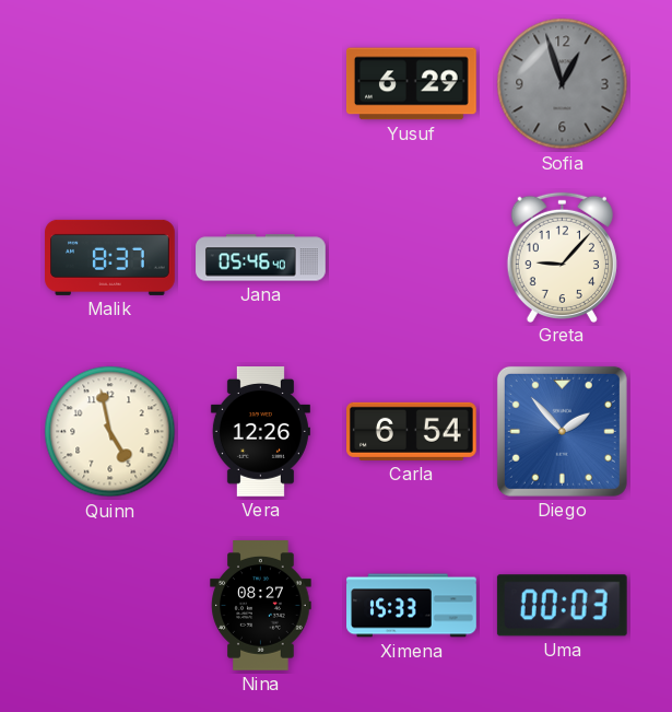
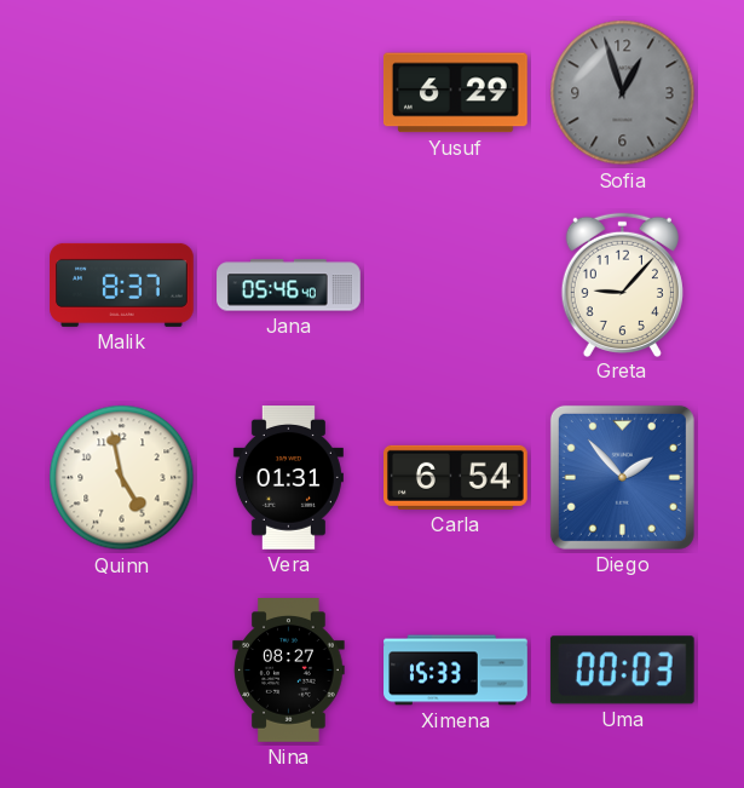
Vera: 12:26 -> 01:31 (288, 478)
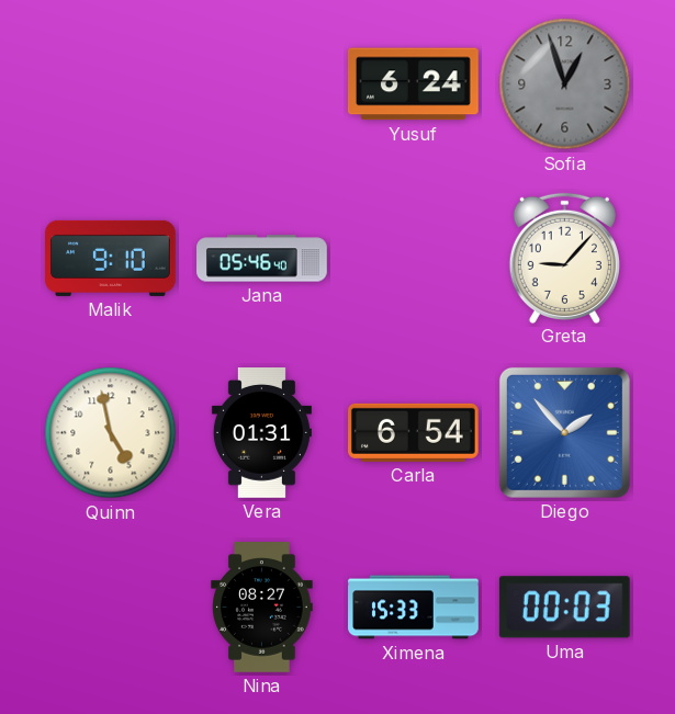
Yusuf: 6:29 -> 6:24 (414, 84)
Malik: 8:37 -> 9:10 (111, 258)
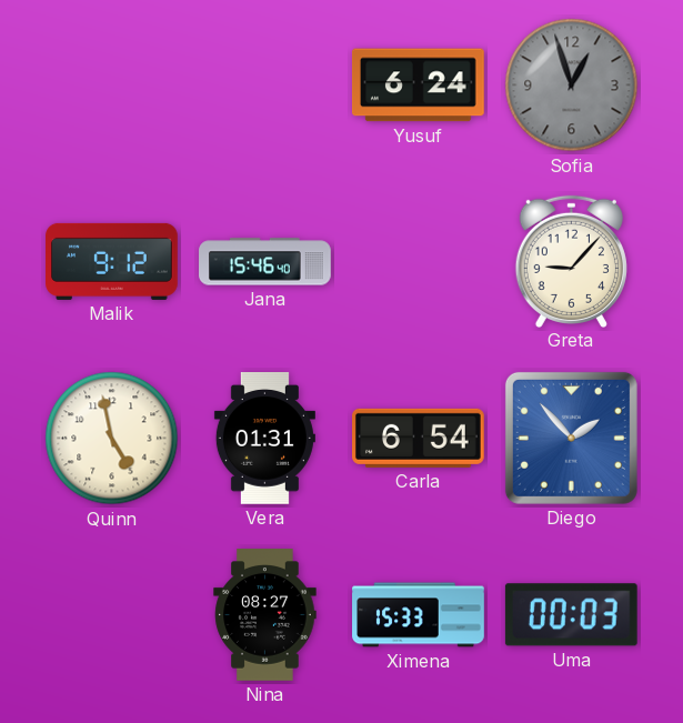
Malik: 9:10 -> 9:12 (112, 261)
Jana: 05:46 -> 15:46 (265, 262)
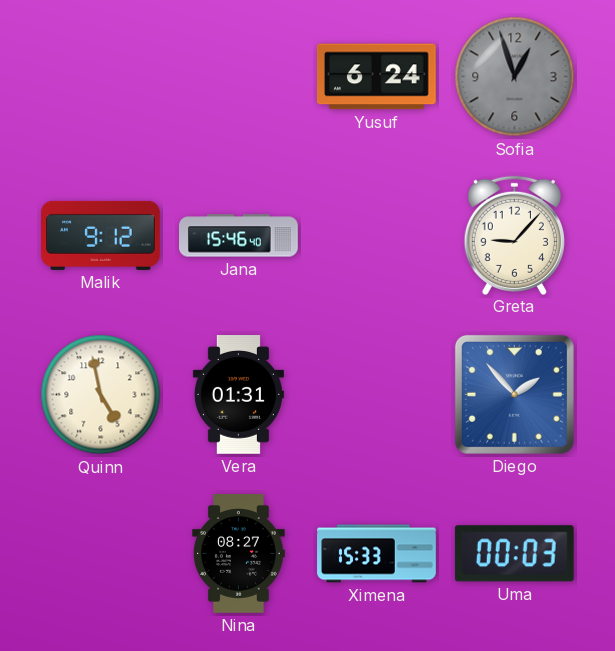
Carla: 6:54 -> none (419, 438)
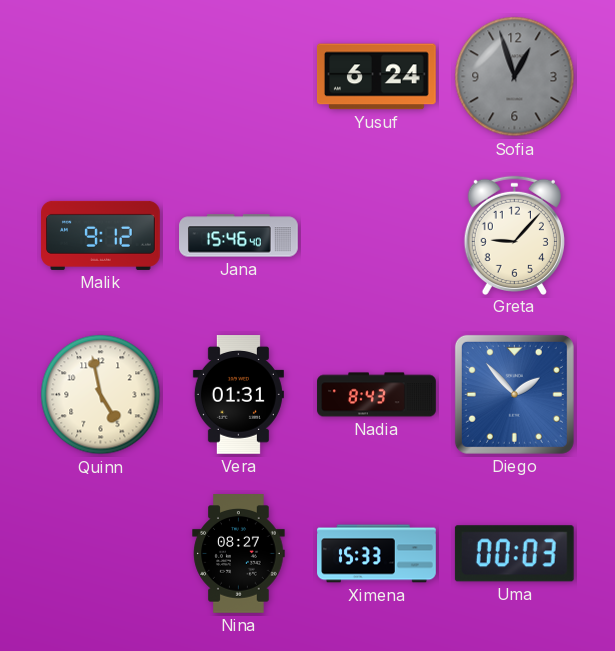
Nadia: none -> 8:43 (377, 395)
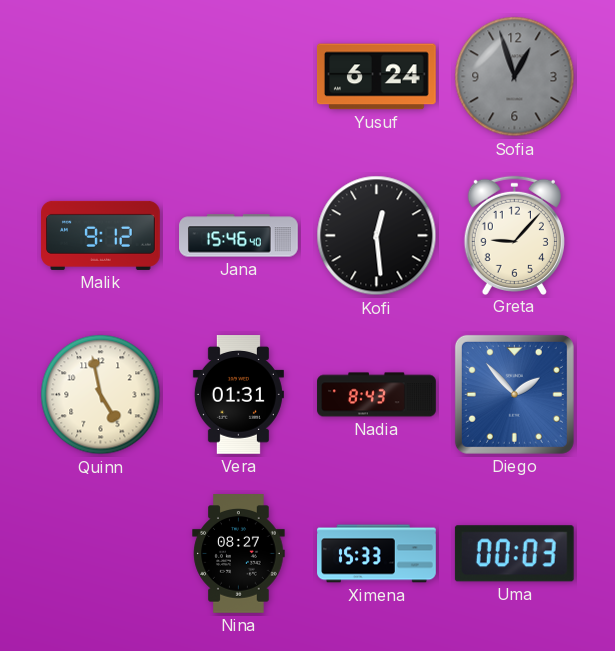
Kofi: none -> 12:29 (377, 236)
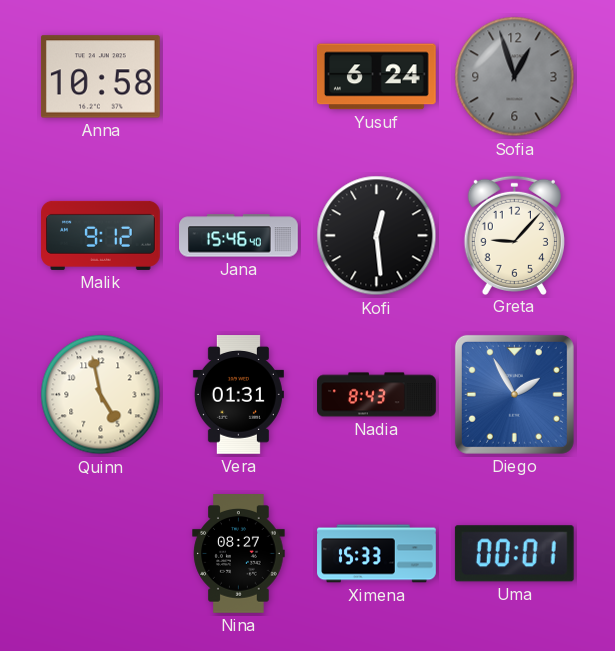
Anna: none -> 10:58 (100, 77)
Diego: 1:53 -> 1:55 (514, 394)
Uma: 00:03 -> 00:01 (514, 554)
